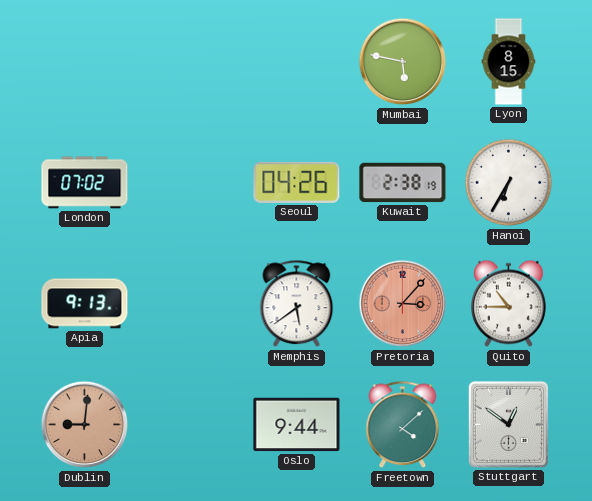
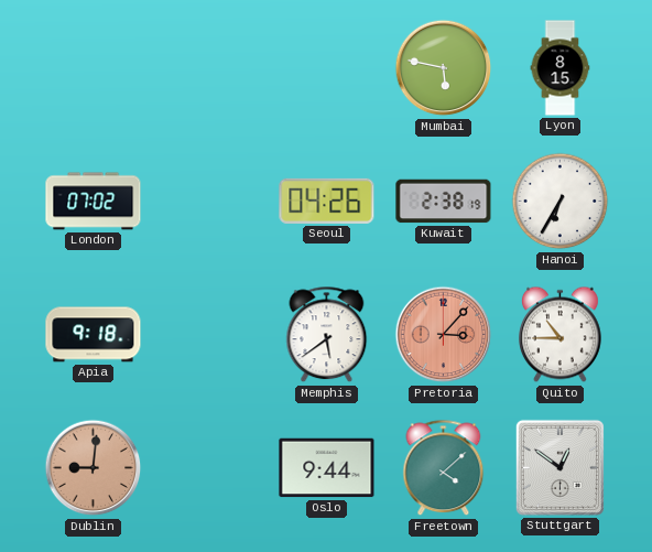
Apia: 9:13 -> 9:18 (94, 335)
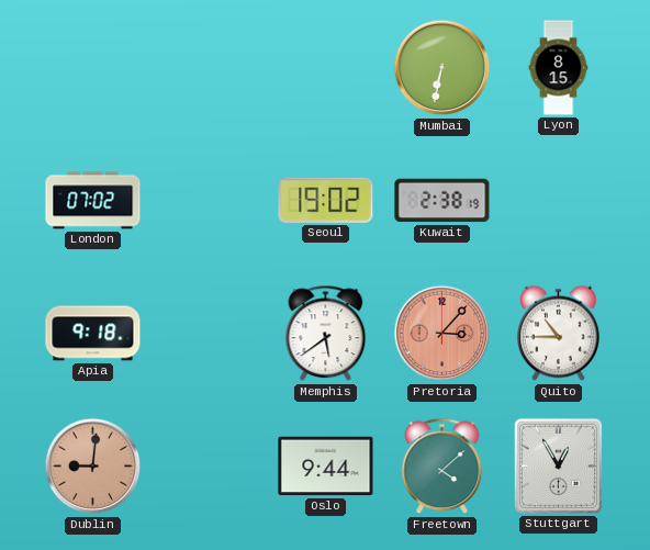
Mumbai: 5:47 -> 6:32 (442, 68)
Seoul: 04:26 -> 19:02 (326, 200)
Hanoi: 6:35 -> none (561, 202)
Stuttgart: 12:51 -> 12:55 (558, 465)
